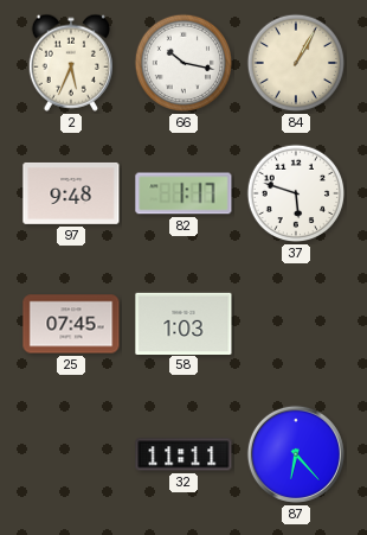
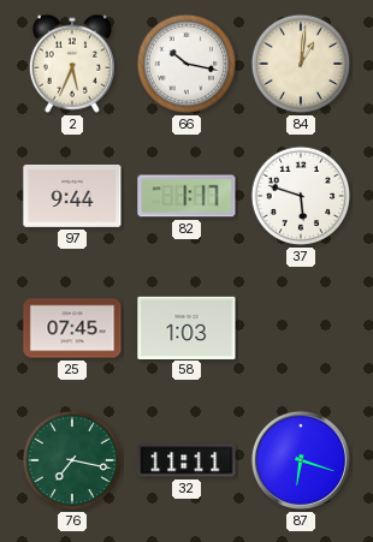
84: 1:05 -> 1:01 (301, 64)
97: 9:48 -> 9:44 (72, 196)
76: none -> 7:17 (72, 460)
87: 6:23 -> 6:18 (301, 460)
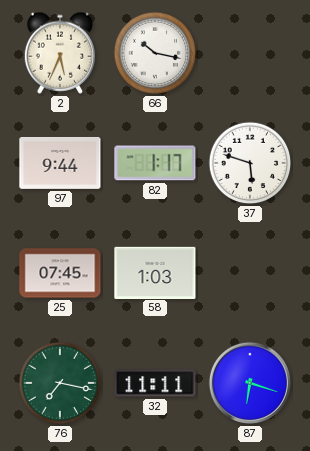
84: 1:01 -> none (301, 64)
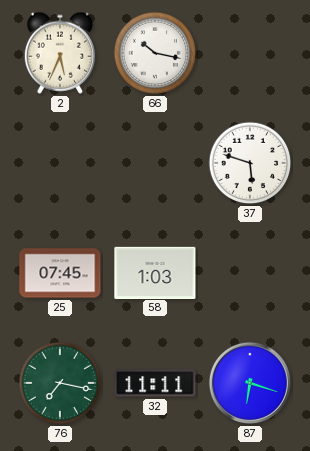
97: 9:44 -> none (60, 163)
82: 1:17 -> none (155, 163)
